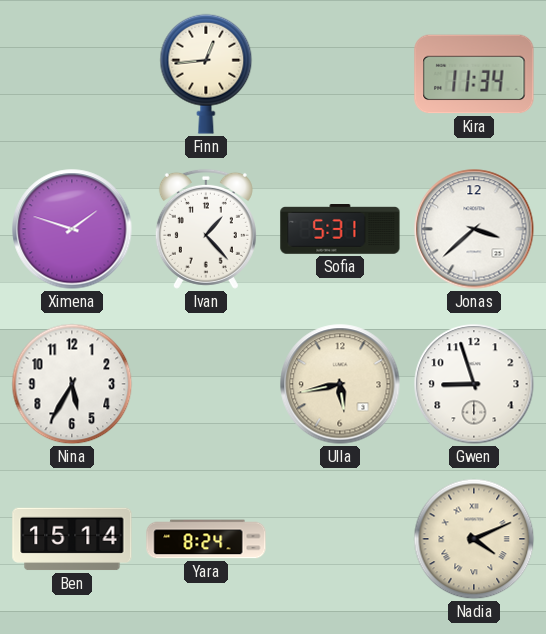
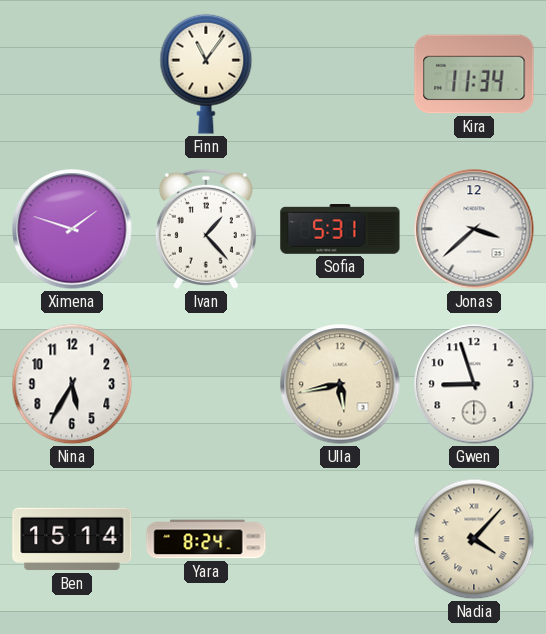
Finn: 12:44 -> 11:06 (206, 74)
Nadia: 4:11 -> 4:07 (474, 539)
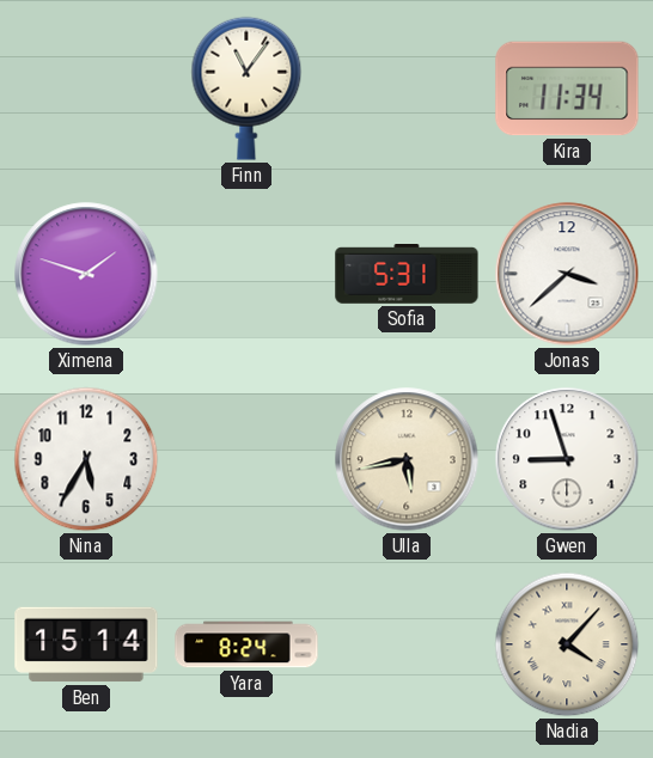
Ivan: 1:23 -> none (206, 229)
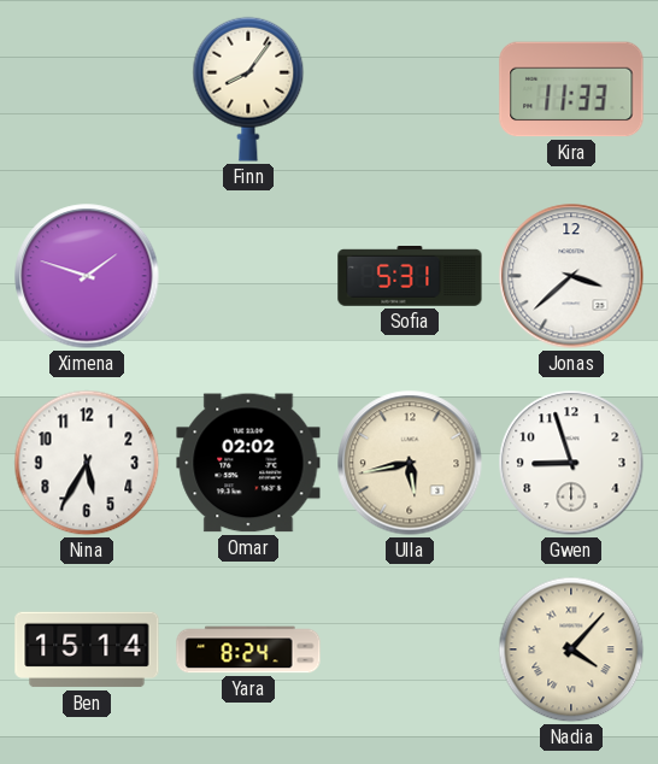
Finn: 11:06 -> 8:06 (248, 89)
Kira: 11:34 -> 11:33 (571, 89)
Omar: none -> 02:02 (248, 463)
